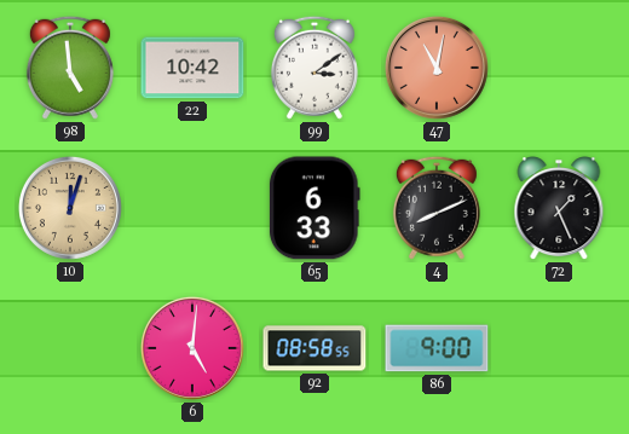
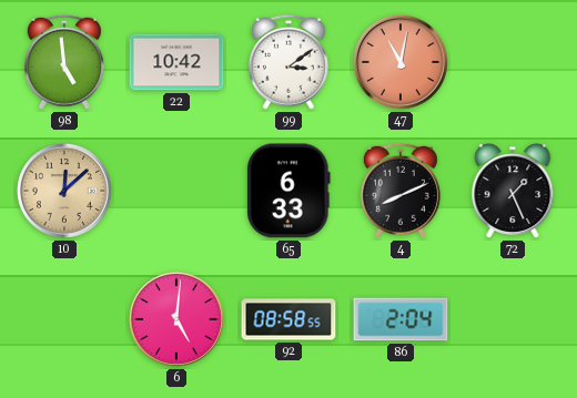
10: 12:03 -> 12:08 (64, 191)
86: 9:00 -> 2:04 (401, 319)
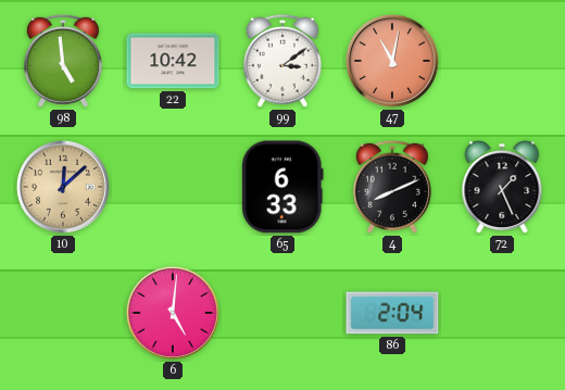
92: 08:58 -> none (288, 319)
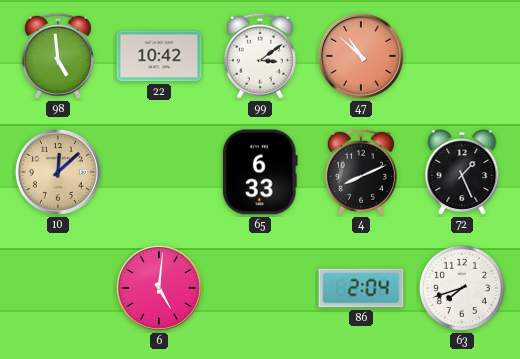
47: 11:02 -> 10:52 (361, 56)
63: none -> 7:42 (462, 288)
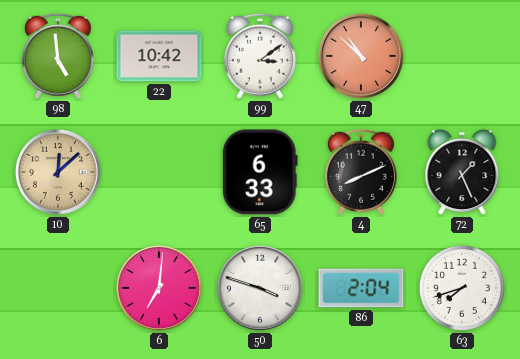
6: 5:01 -> 7:01 (159, 288)
50: none -> 3:48 (260, 288)
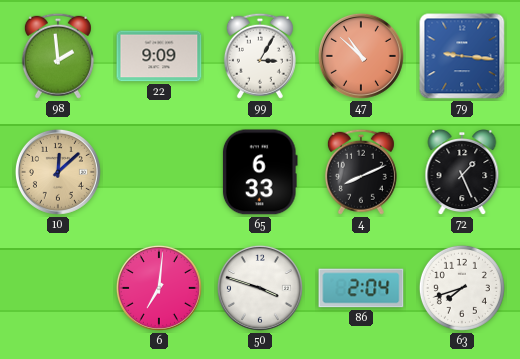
98: 4:59 -> 1:59 (58, 56)
22: 10:42 -> 9:09 (159, 56)
99: 3:09 -> 3:05 (260, 56)
79: none -> 9:16 (462, 56)
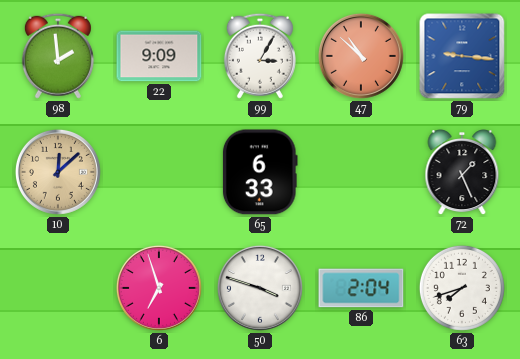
4: 8:11 -> none (361, 172)
6: 7:01 -> 6:57 (159, 288)
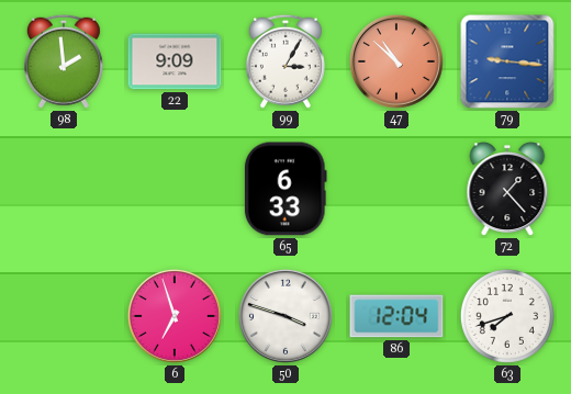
10: 12:08 -> none (58, 172)
72: 1:26 -> 1:23 (507, 190)
86: 2:04 -> 12:04 (396, 316)
